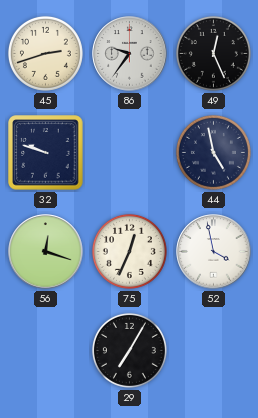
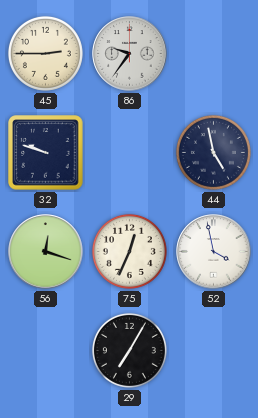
45: 2:42 -> 2:45 (45, 53)
49: 12:26 -> none (213, 53)
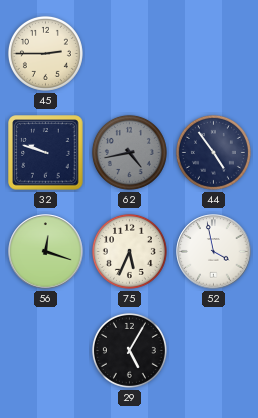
86: 9:36 -> none (130, 54)
62: none -> 4:43 (129, 152)
44: 4:58 -> 4:54 (213, 152)
75: 12:34 -> 5:34 (129, 251)
29: 7:05 -> 5:05 (129, 350)
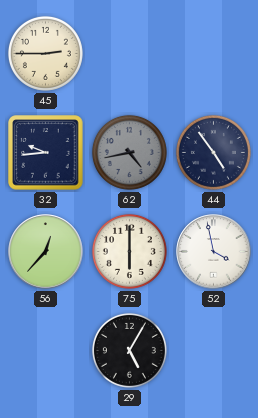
32: 9:48 -> 9:44 (46, 153)
56: 12:18 -> 12:37 (46, 252)
75: 5:34 -> 6:00 (129, 251)
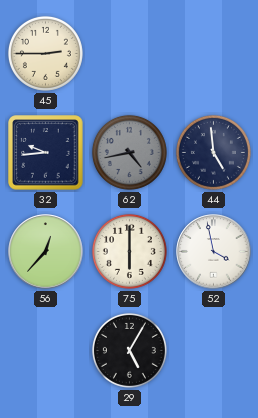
44: 4:54 -> 4:59 (213, 152)
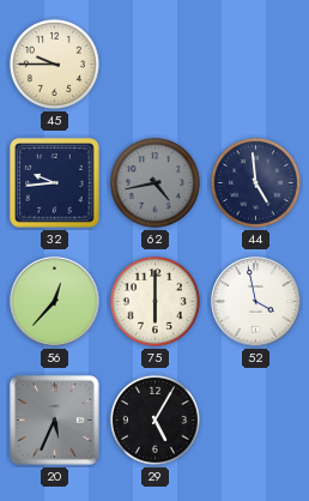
45: 2:45 -> 9:45 (54, 64)
20: none -> 5:34 (55, 421)
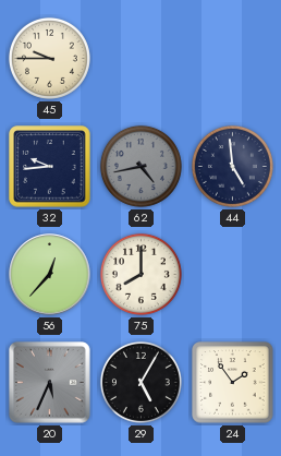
75: 6:00 -> 8:00 (140, 274)
52: 3:58 -> none (256, 302)
24: none -> 1:54 (233, 383)
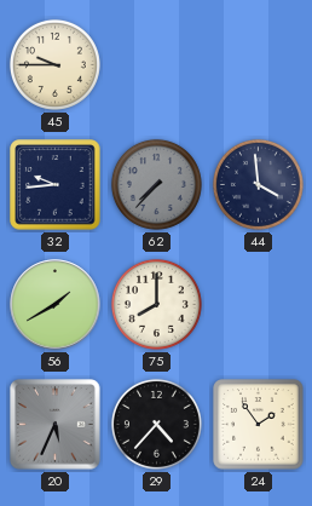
62: 4:43 -> 7:37 (156, 184)
44: 4:59 -> 3:59 (258, 184)
56: 12:37 -> 1:40 (56, 305)
29: 5:05 -> 4:37 (156, 424)
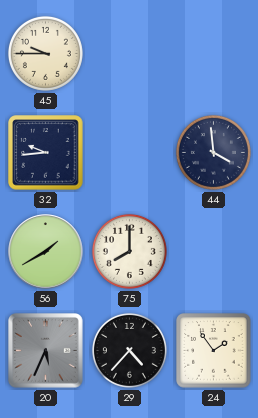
62: 7:37 -> none (156, 184)
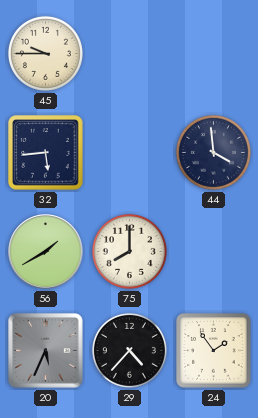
32: 9:44 -> 5:44 (46, 153)
